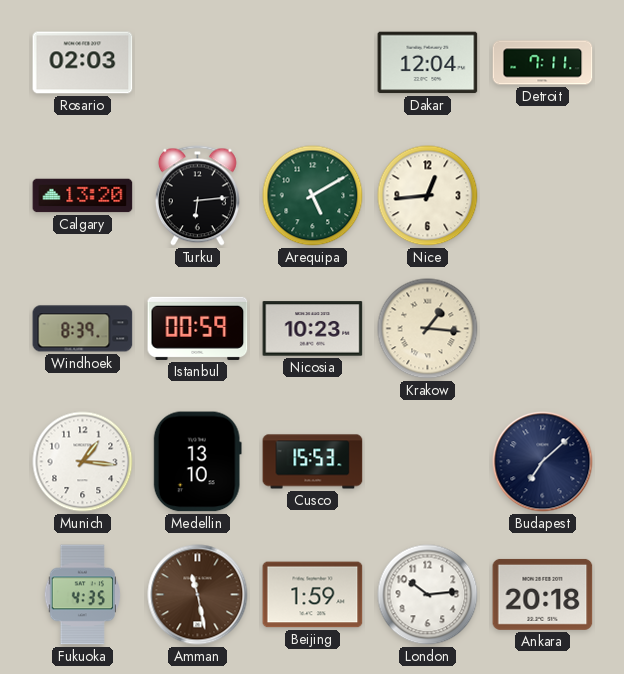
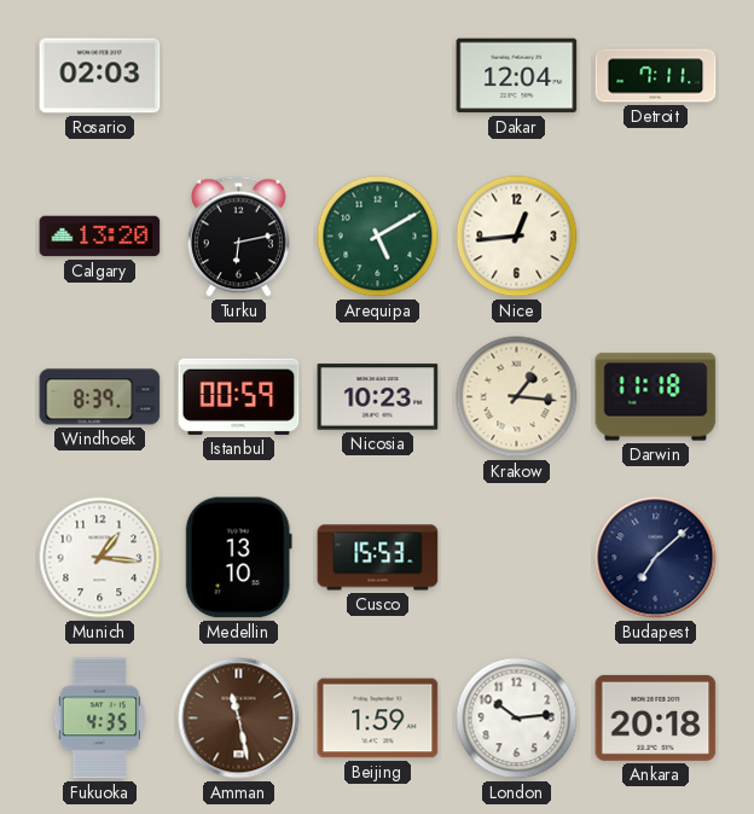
Turku: 6:14 -> 6:13 (238, 237)
Darwin: none -> 11:18 (656, 397)
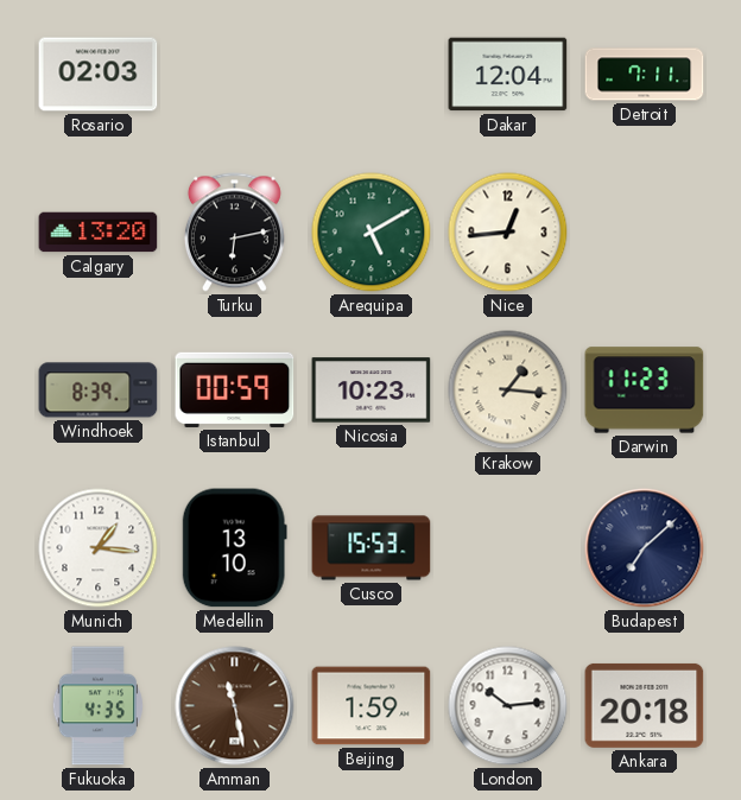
Darwin: 11:18 -> 11:23 (645, 391)
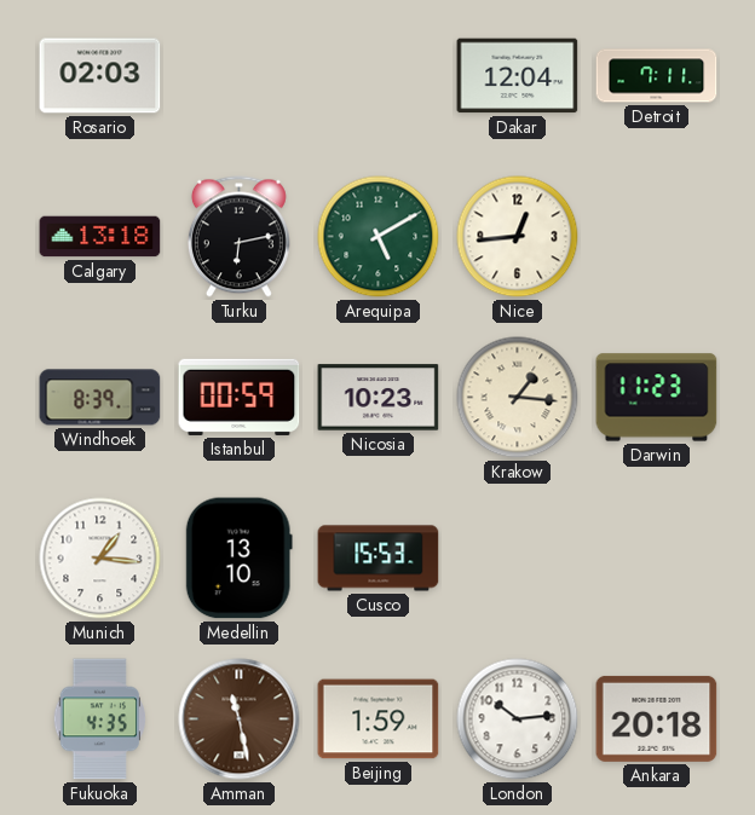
Calgary: 13:20 -> 13:18 (100, 237)
Budapest: 7:08 -> none (645, 548)
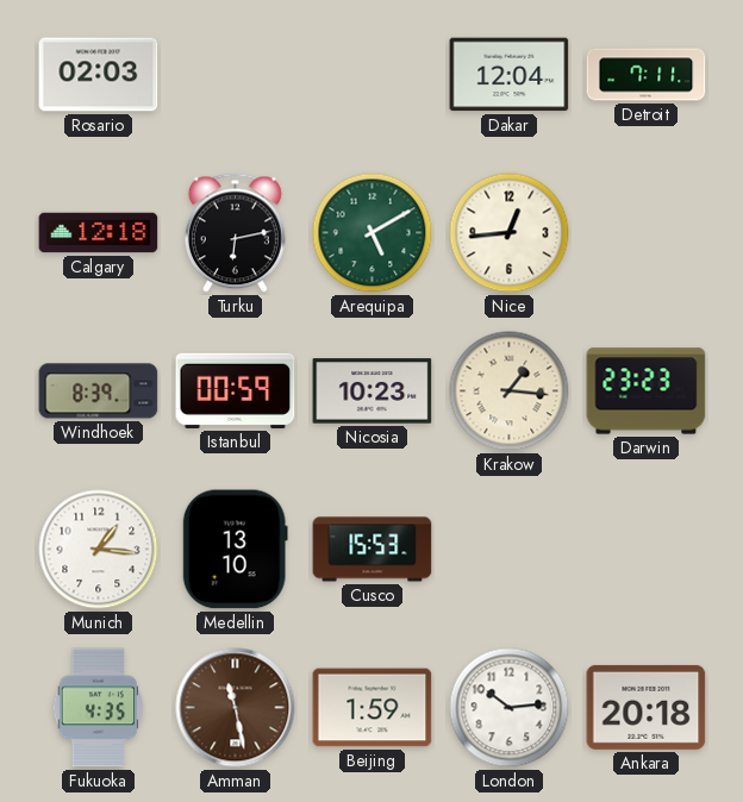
Calgary: 13:18 -> 12:18 (99, 233)
Darwin: 11:23 -> 23:23 (647, 391)
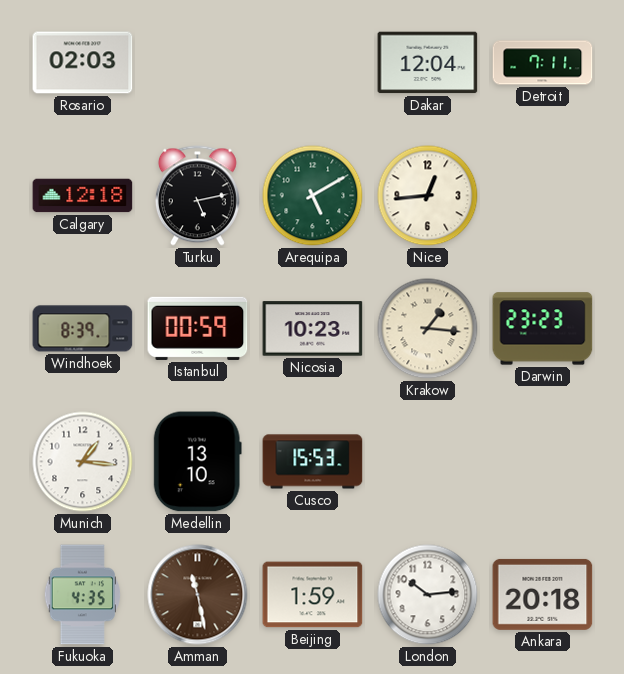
Turku: 6:13 -> 5:13 (197, 196)
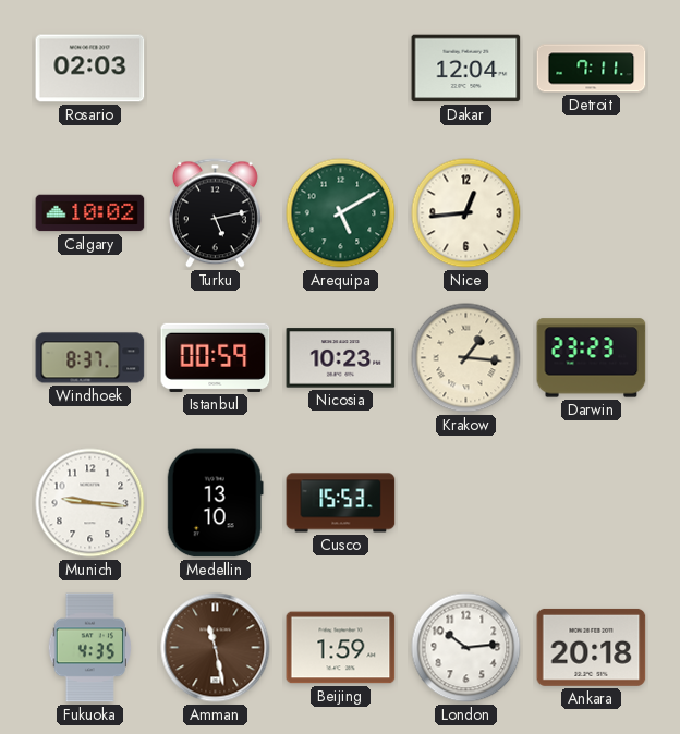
Calgary: 12:18 -> 10:02 (90, 213)
Windhoek: 8:39 -> 8:37 (90, 358)
Munich: 1:16 -> 9:16 (90, 503)
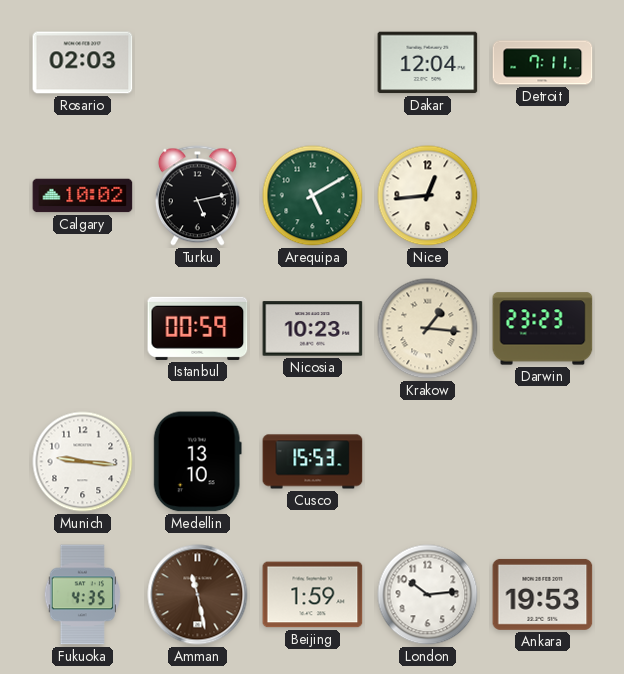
Windhoek: 8:37 -> none (90, 358)
Ankara: 20:18 -> 19:53 (543, 594)
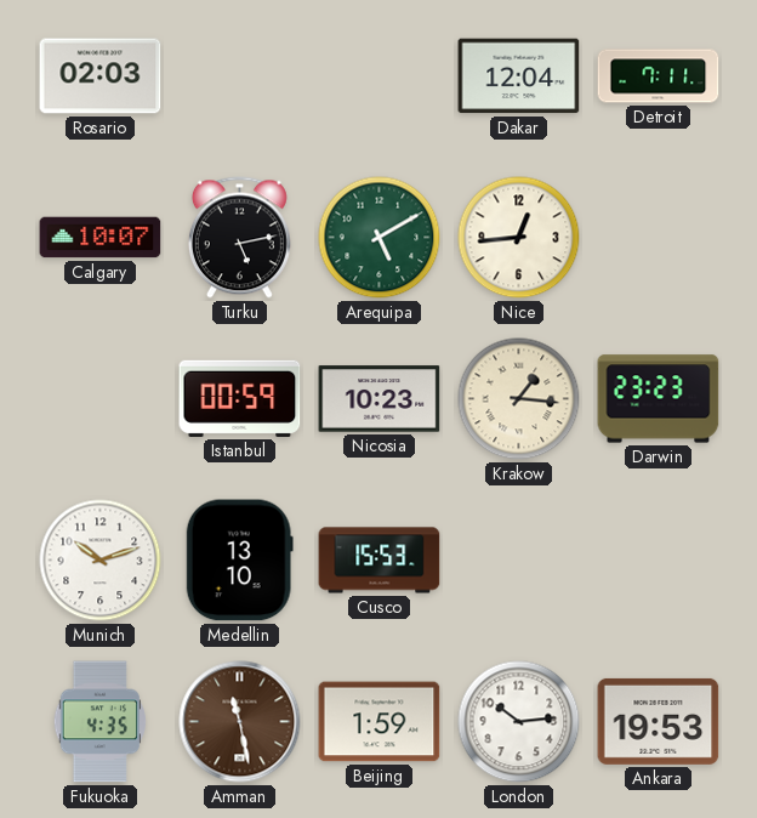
Calgary: 10:02 -> 10:07 (101, 238)
Munich: 9:16 -> 10:12 (101, 561)
